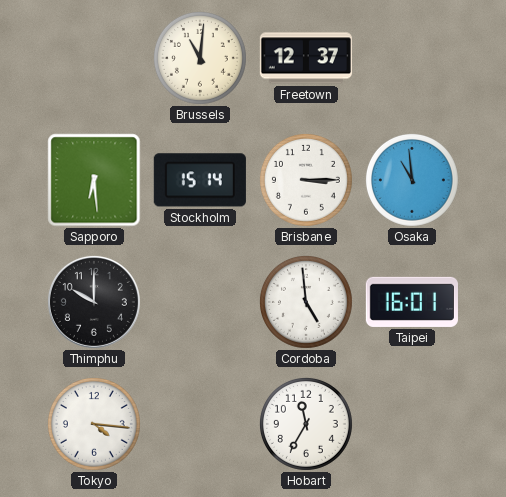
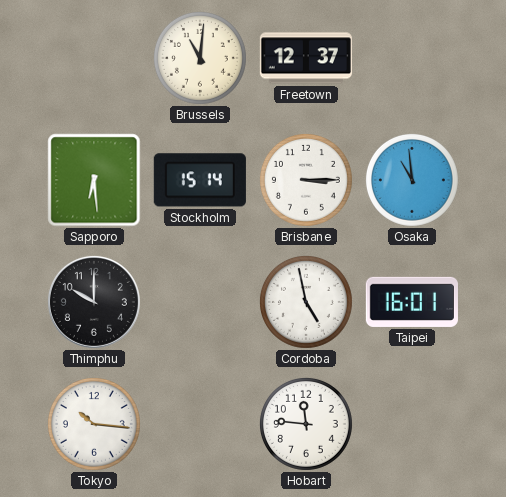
Cordoba: 4:59 -> 4:58 (306, 302)
Tokyo: 4:16 -> 10:16 (94, 424)
Hobart: 11:35 -> 11:46 (306, 424)
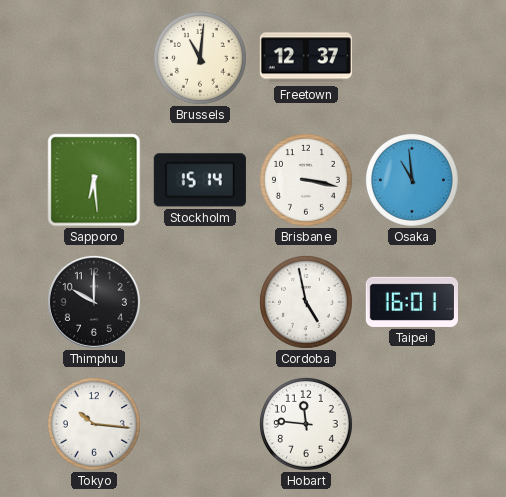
Brisbane: 3:15 -> 3:17 (306, 180)
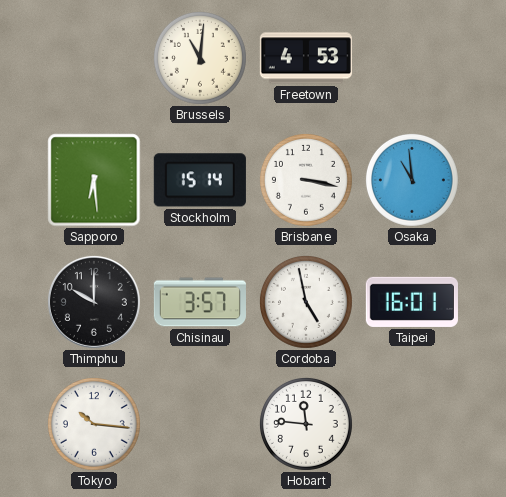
Freetown: 12:37 -> 4:53 (306, 58)
Chisinau: none -> 3:57 (200, 302)
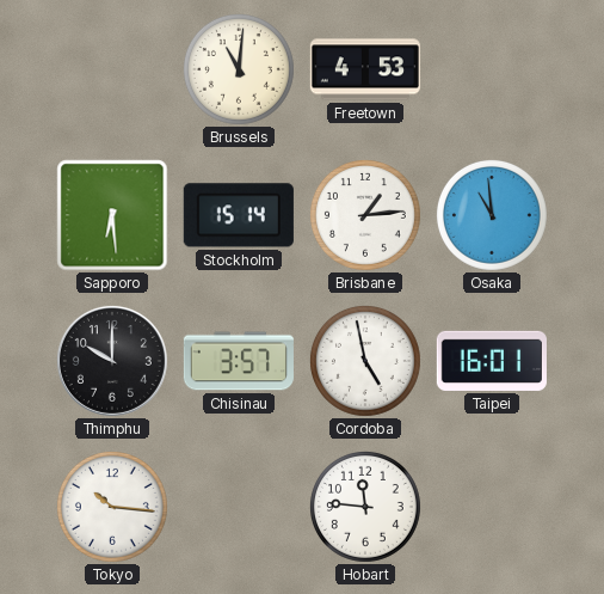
Brisbane: 3:17 -> 1:14 (365, 215)
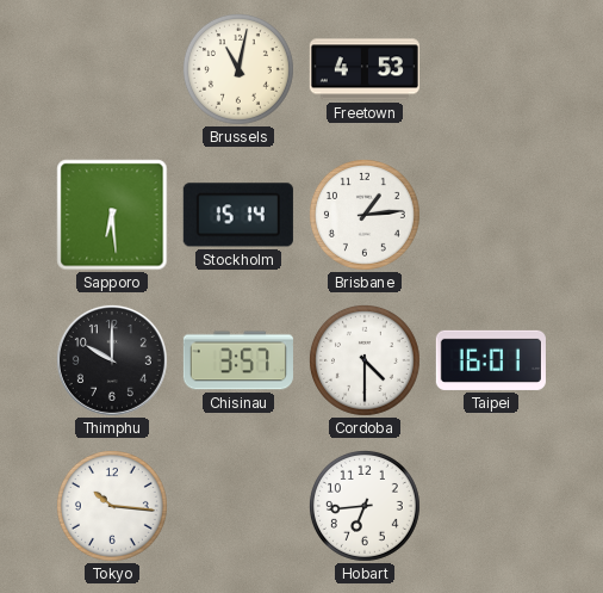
Brussels: 11:01 -> 11:02 (238, 69)
Osaka: 10:59 -> none (492, 215)
Cordoba: 4:58 -> 4:30 (365, 360)
Hobart: 11:46 -> 6:44 (365, 506)
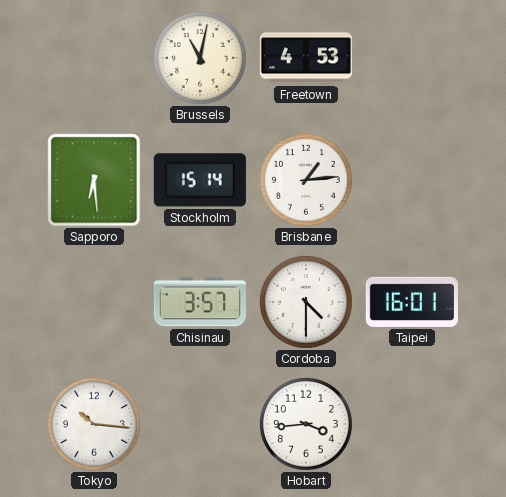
Thimphu: 10:00 -> none (112, 360)
Hobart: 6:44 -> 3:44 (306, 424)
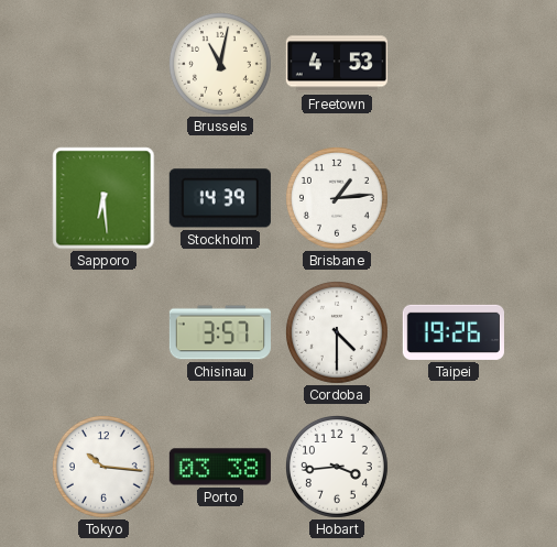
Stockholm: 15:14 -> 14:39 (220, 198)
Taipei: 16:01 -> 19:26 (454, 332)
Porto: none -> 03:38 (220, 467)
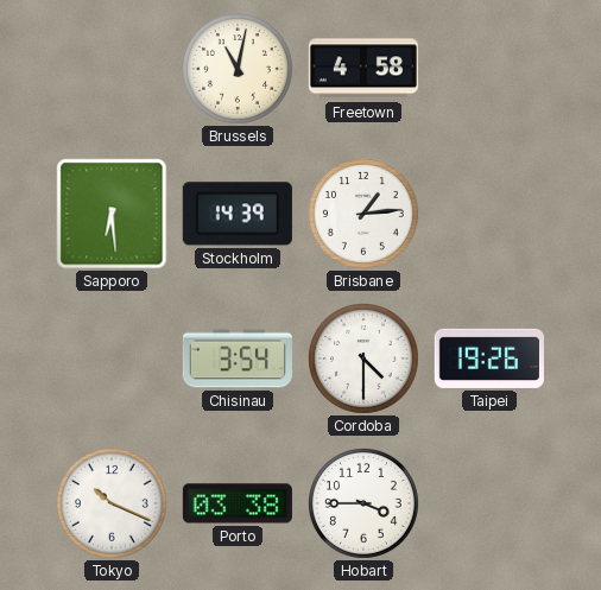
Freetown: 4:53 -> 4:58 (363, 69)
Chisinau: 3:57 -> 3:54 (238, 359)
Tokyo: 10:16 -> 10:19 (112, 503)
Hobart: 3:44 -> 3:45 (363, 503)
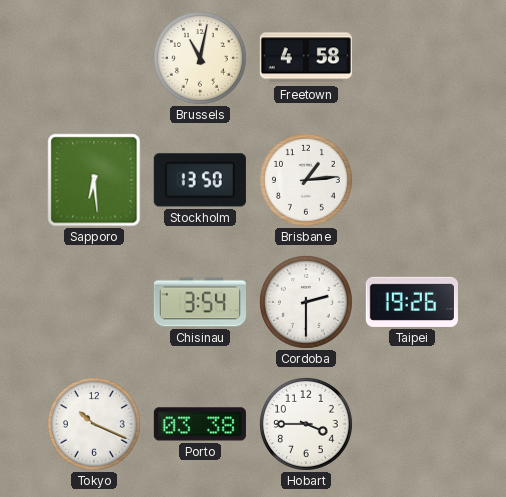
Stockholm: 14:39 -> 13:50 (200, 180)
Cordoba: 4:30 -> 2:30 (306, 302)
